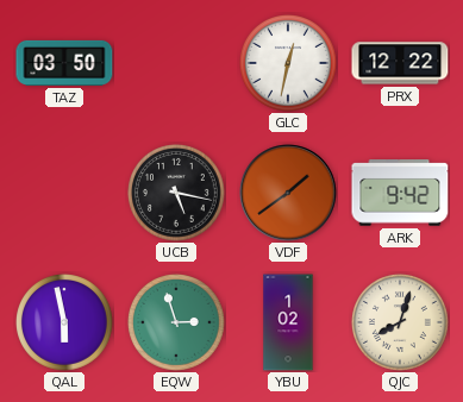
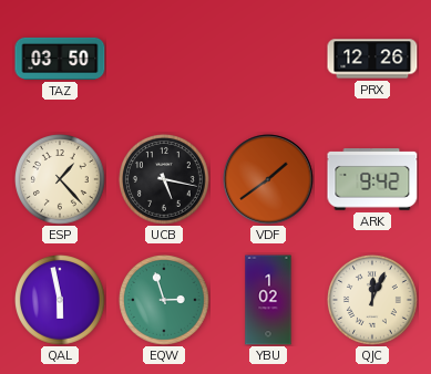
GLC: 12:32 -> none (289, 64)
PRX: 12:22 -> 12:26 (372, 59)
ESP: none -> 1:23 (61, 180)
QJC: 8:03 -> 12:04 (373, 301)
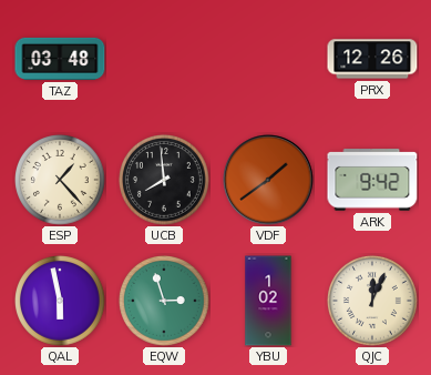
TAZ: 03:50 -> 03:48 (60, 59)
UCB: 5:17 -> 7:59 (165, 181)
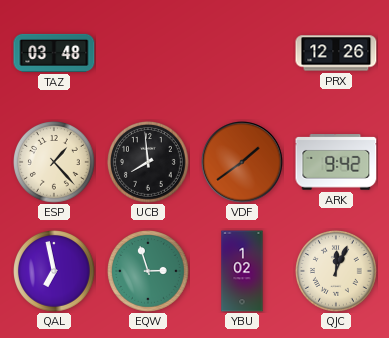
QAL: 5:58 -> 6:58 (55, 272)
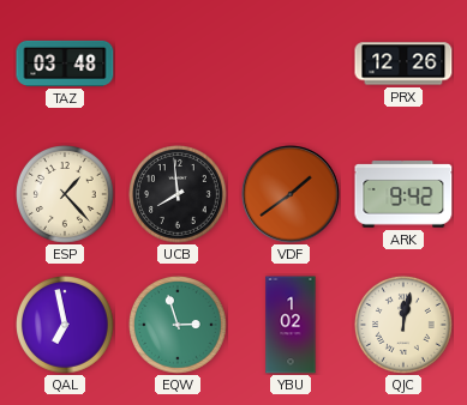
QJC: 12:04 -> 12:02 (405, 326)
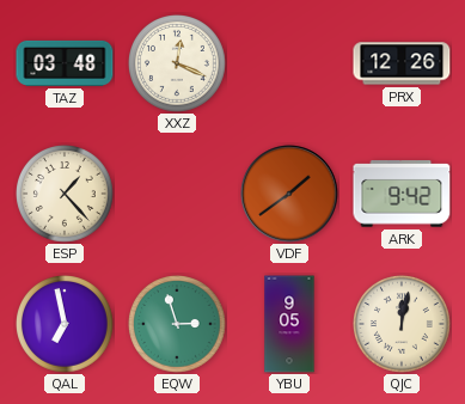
XXZ: none -> 12:19 (178, 65)
UCB: 7:59 -> none (179, 195)
YBU: 1:02 -> 9:05 (289, 324)
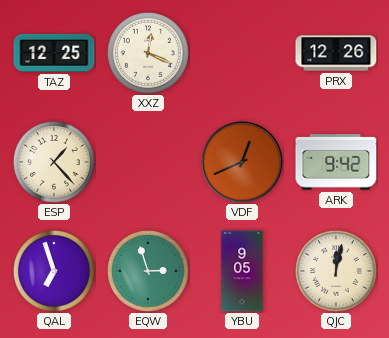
TAZ: 03:48 -> 12:25 (54, 53)
VDF: 1:39 -> 12:41 (242, 162)
QAL: 6:58 -> 6:57 (55, 272)
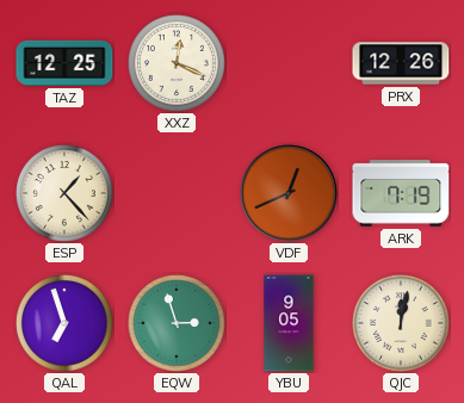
ARK: 9:42 -> 7:19 (401, 193)
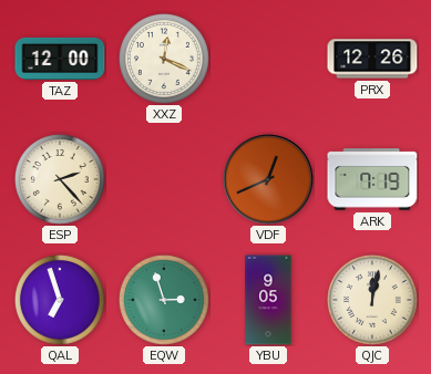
TAZ: 12:25 -> 12:00 (60, 59)
ESP: 1:23 -> 2:23 (61, 180)
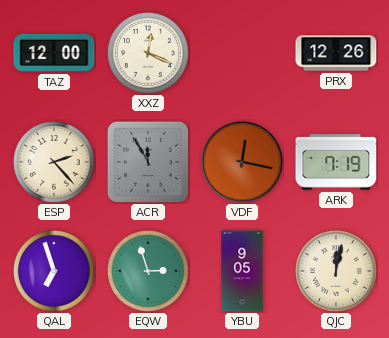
ACR: none -> 11:55 (148, 162)
VDF: 12:41 -> 12:17 (242, 162)
